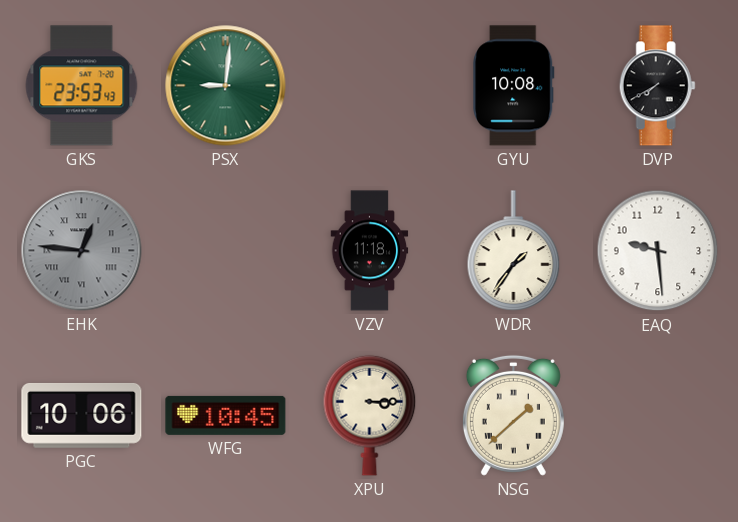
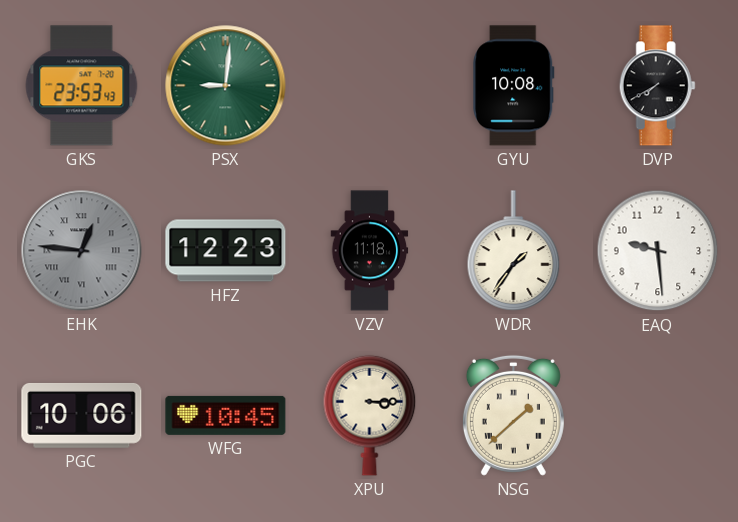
HFZ: none -> 12:23 (226, 251)
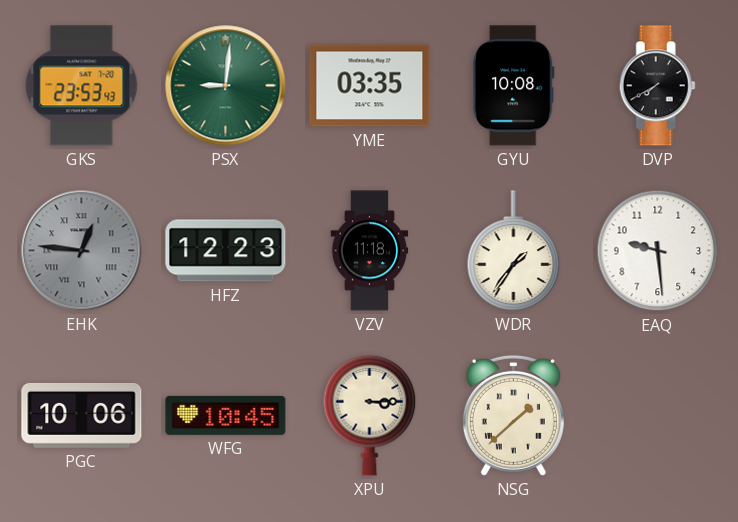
YME: none -> 03:35 (370, 86)
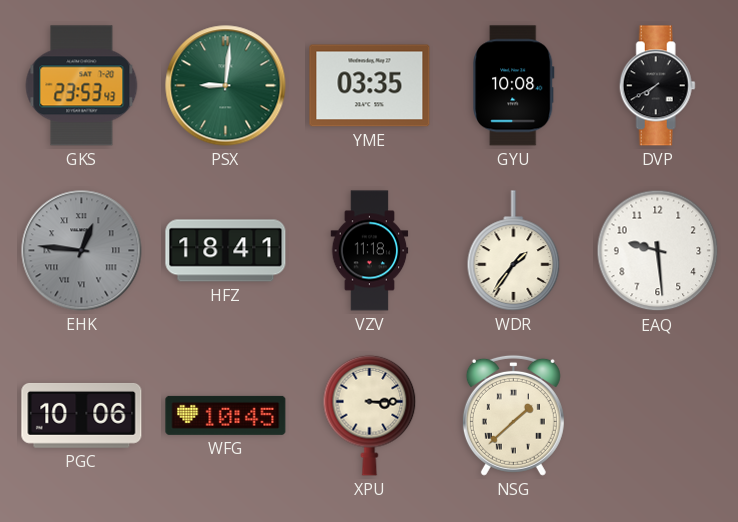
HFZ: 12:23 -> 18:41 (226, 251)
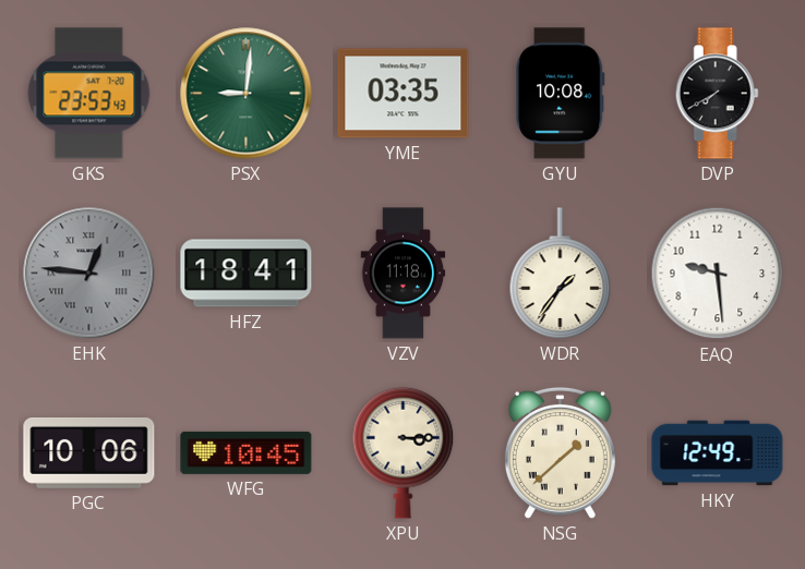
HKY: none -> 12:49 (718, 453)
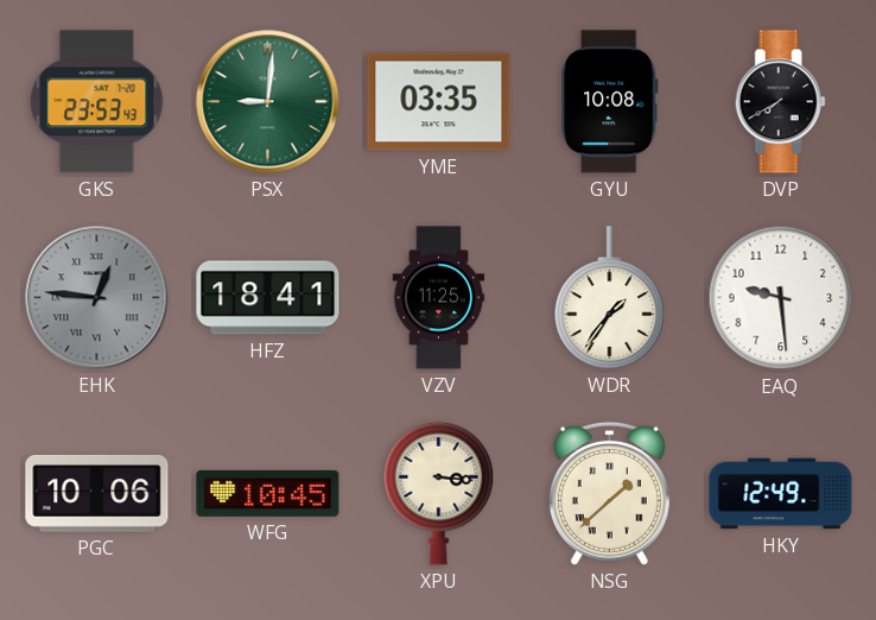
VZV: 11:18 -> 11:25 (439, 298)
XPU: 3:15 -> 3:16 (439, 493)
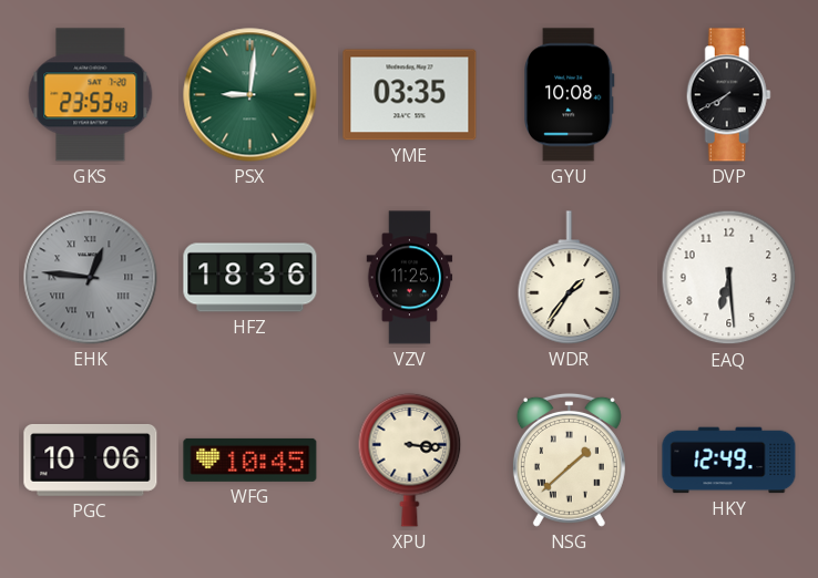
HFZ: 18:41 -> 18:36 (250, 278)
EAQ: 9:29 -> 6:29 (729, 278)
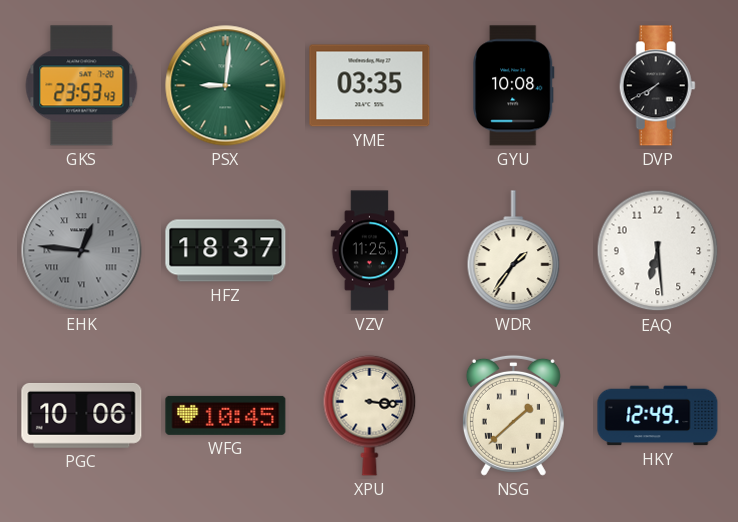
HFZ: 18:36 -> 18:37 (226, 251)
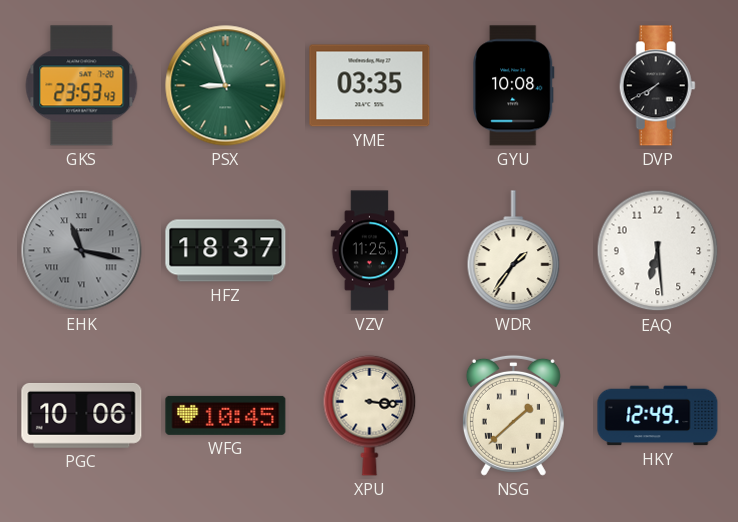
PSX: 9:01 -> 8:57 (226, 86)
EHK: 12:46 -> 11:17 (82, 251)
